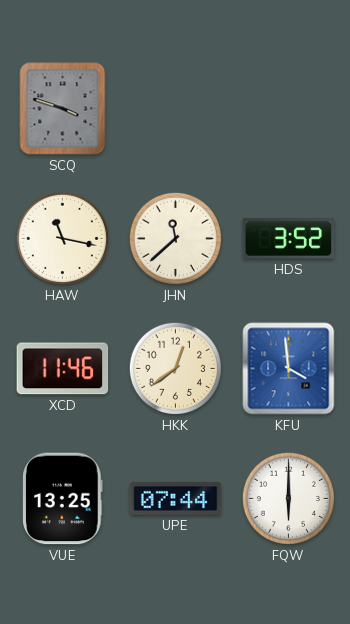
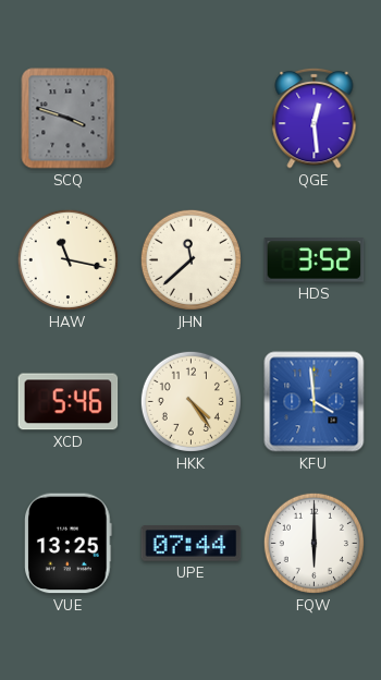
QGE: none -> 12:29 (315, 118)
XCD: 11:46 -> 5:46 (69, 402)
HKK: 12:39 -> 4:24 (190, 401)
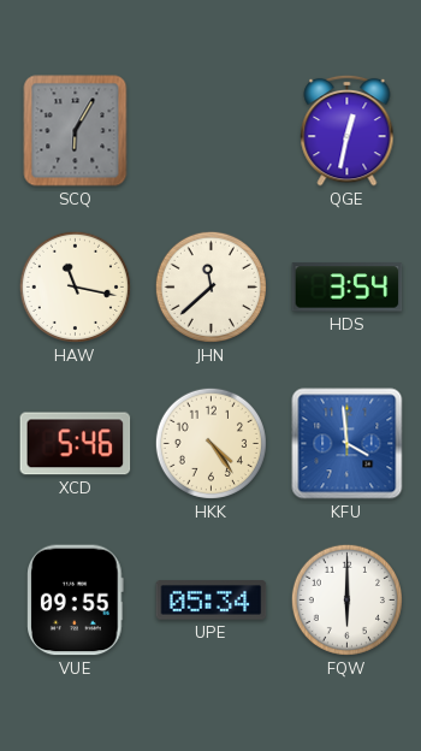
SCQ: 3:48 -> 6:05 (76, 131)
QGE: 12:29 -> 12:32 (348, 130)
HDS: 3:52 -> 3:54 (348, 288)
VUE: 13:25 -> 09:55 (76, 601)
UPE: 07:44 -> 05:34 (212, 601)
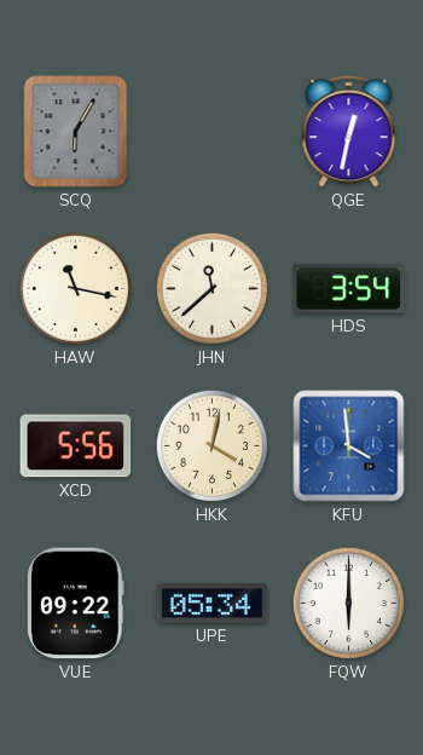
XCD: 5:46 -> 5:56 (76, 446)
HKK: 4:24 -> 4:02 (211, 445)
VUE: 09:55 -> 09:22 (76, 604)
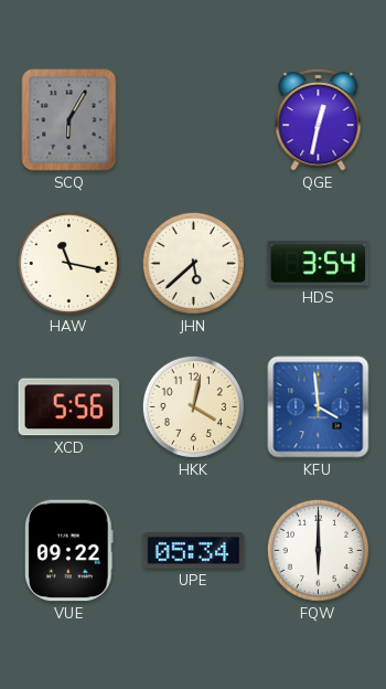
JHN: 11:38 -> 5:38 (193, 263)
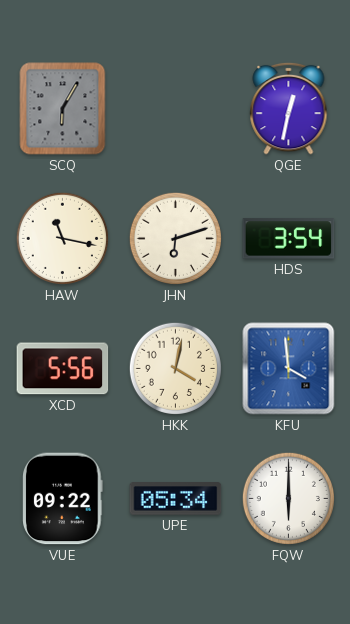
JHN: 5:38 -> 6:12 (175, 238)
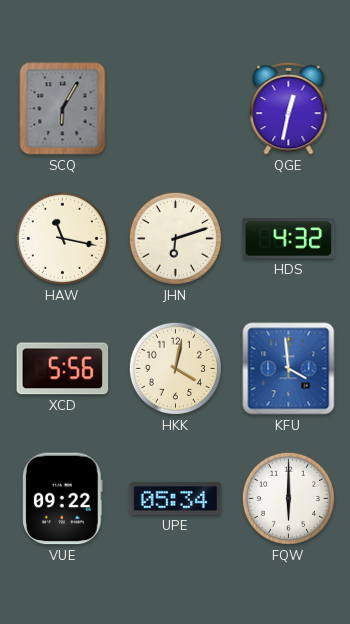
HDS: 3:54 -> 4:32 (289, 239)
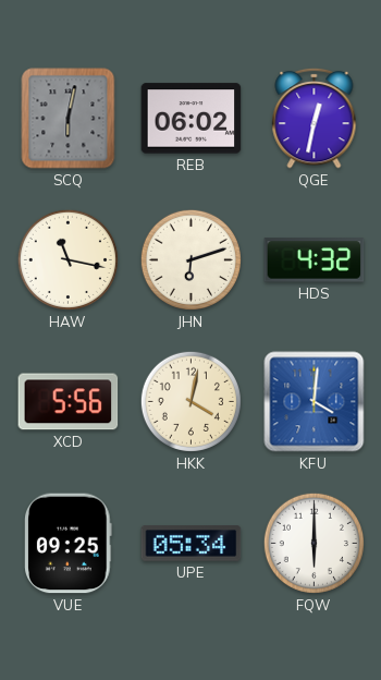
SCQ: 6:05 -> 6:02 (69, 119)
REB: none -> 06:02 (192, 119)
KFU: 3:59 -> 4:01 (315, 402)
VUE: 09:22 -> 09:25 (69, 544)
